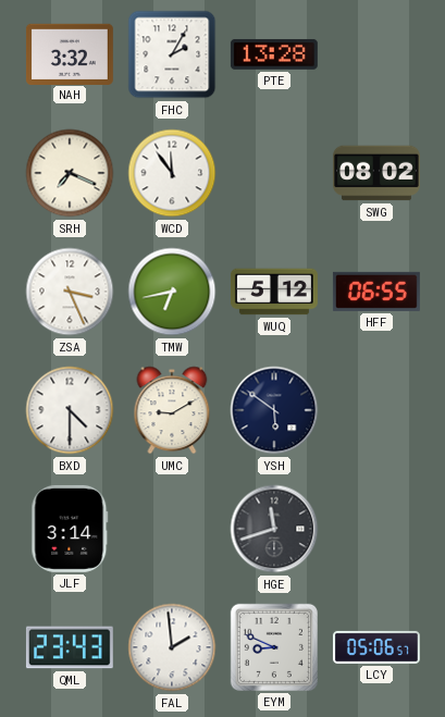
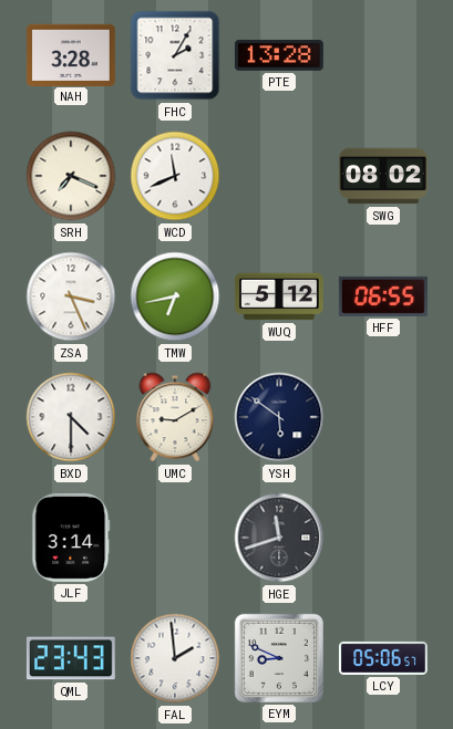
NAH: 3:32 -> 3:28 (71, 54)
WCD: 11:54 -> 11:41 (175, 176)
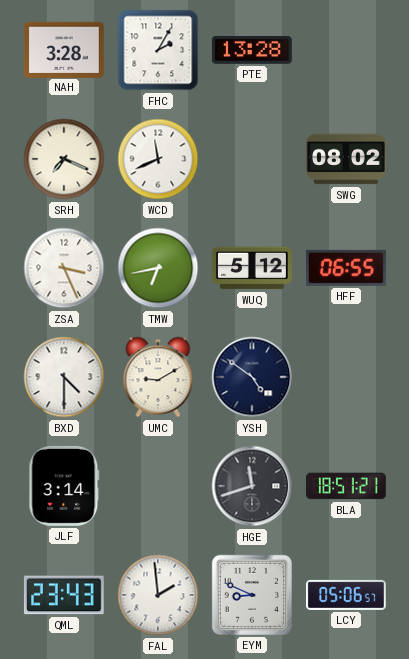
YSH: 5:51 -> 4:51 (252, 377)
BLA: none -> 18:51 (346, 486)
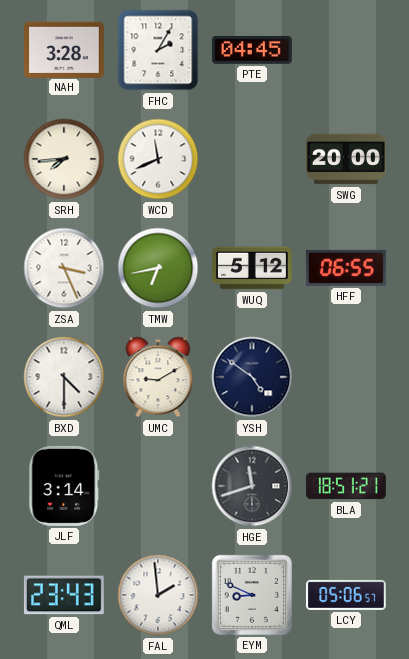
PTE: 13:28 -> 04:45 (252, 50)
SRH: 7:19 -> 7:44 (64, 159)
SWG: 08:02 -> 20:00 (346, 159)
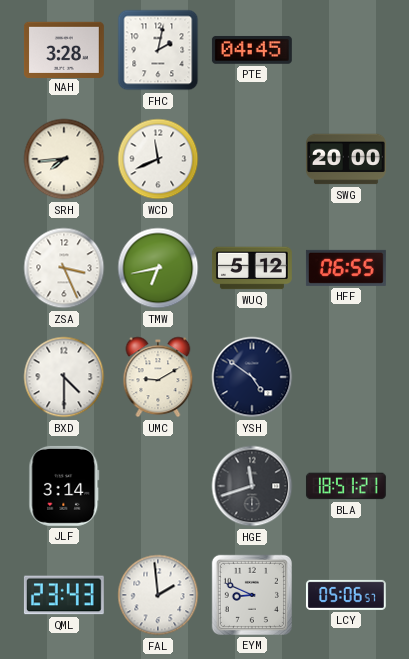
FHC: 2:05 -> 2:02 (158, 50)
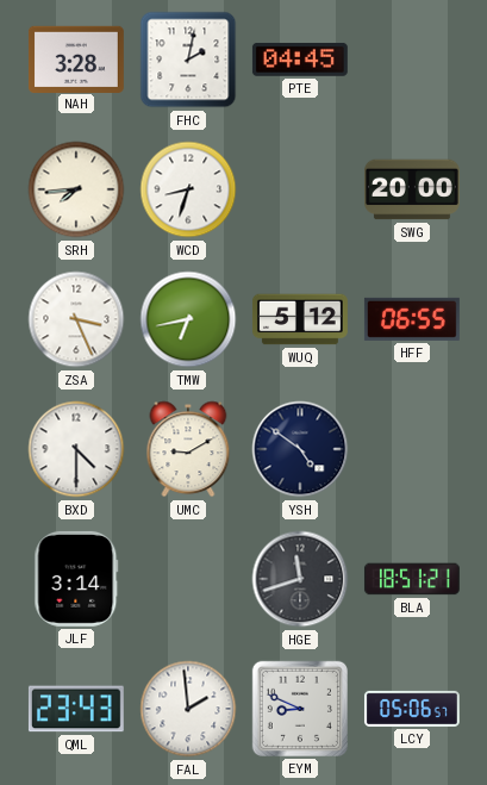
WCD: 11:41 -> 8:33 (188, 189)
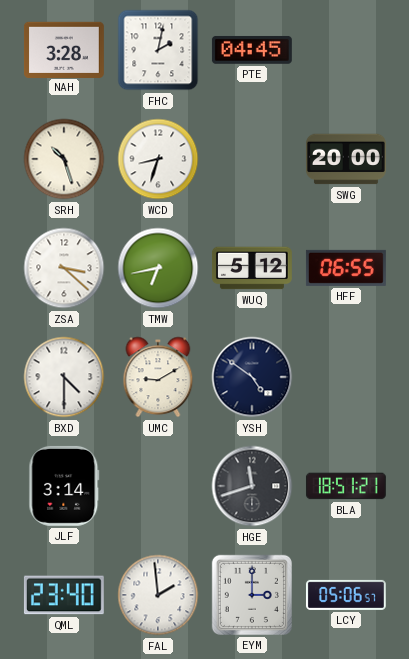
SRH: 7:44 -> 10:27 (64, 159)
ZSA: 3:26 -> 3:22 (64, 268)
QML: 23:43 -> 23:40 (64, 595)
EYM: 8:49 -> 3:00 (252, 595)
